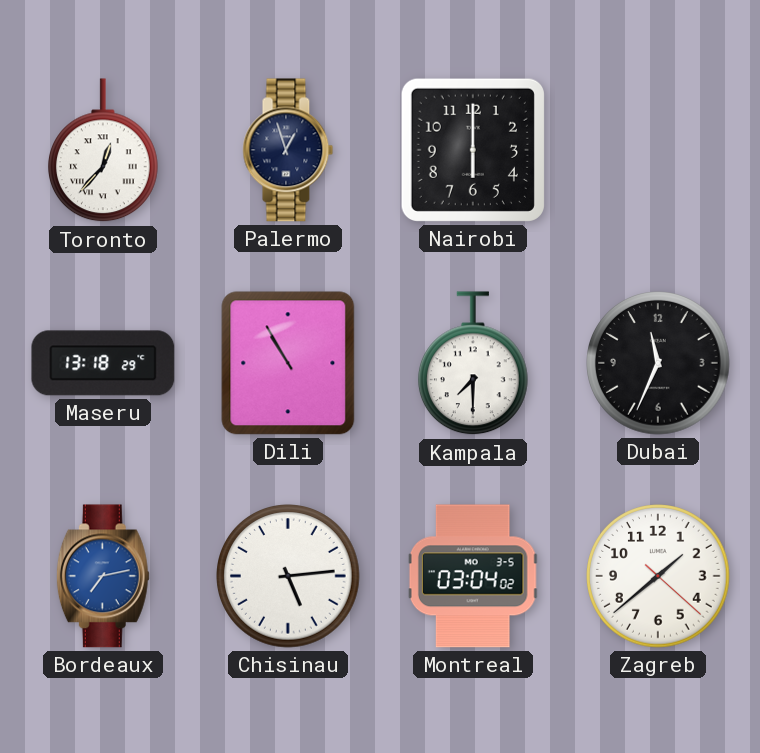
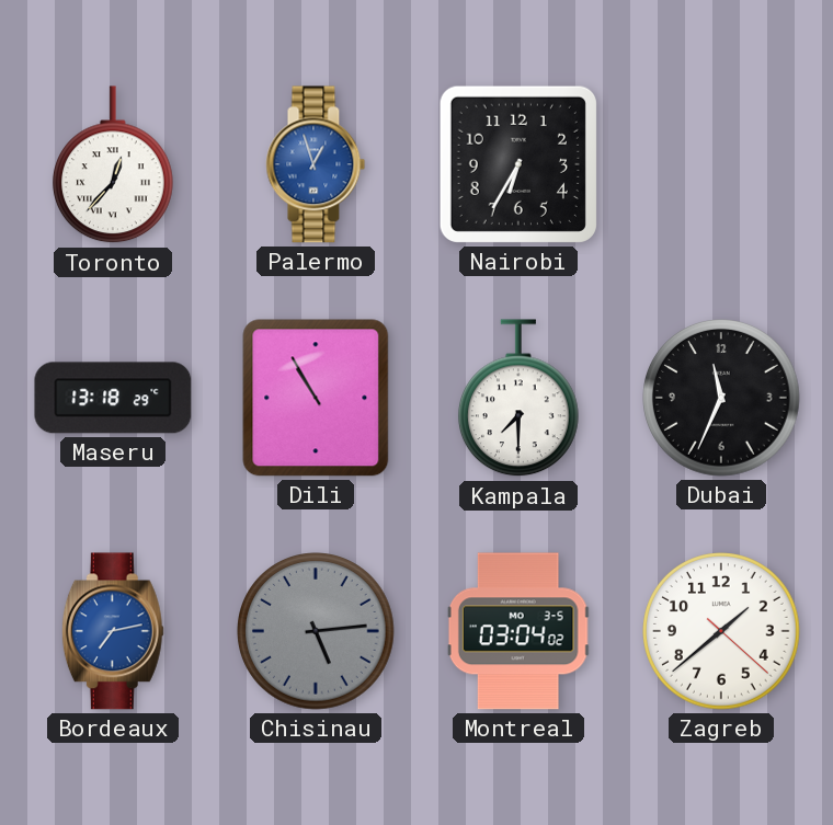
Palermo dial: navy -> blue (316, 164)
Nairobi: 6:00 -> 6:35 (518, 164)
Chisinau dial: white -> grey (316, 631)
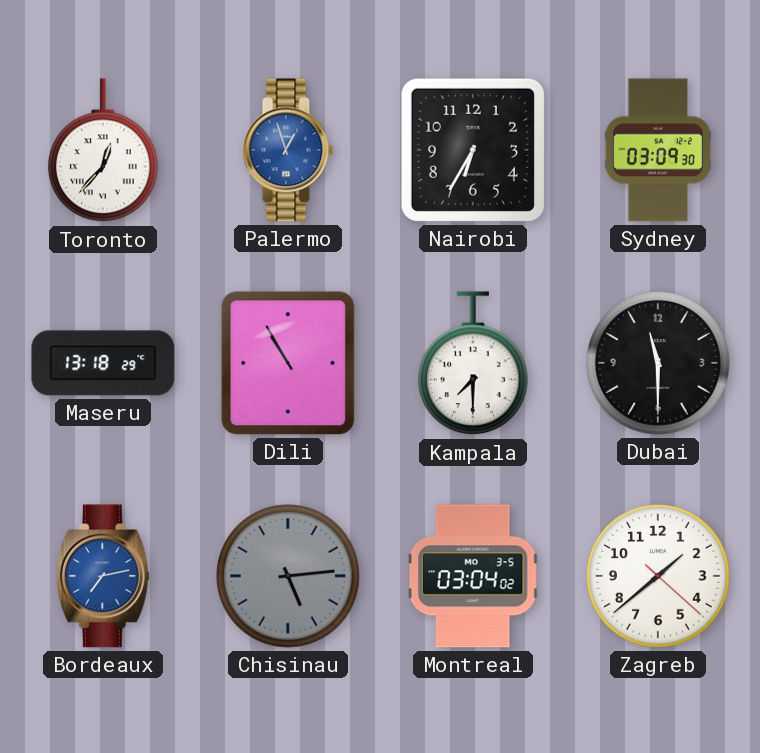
Sydney: none -> 03:09 (658, 150)
Dubai: 11:34 -> 11:30 (658, 363)
